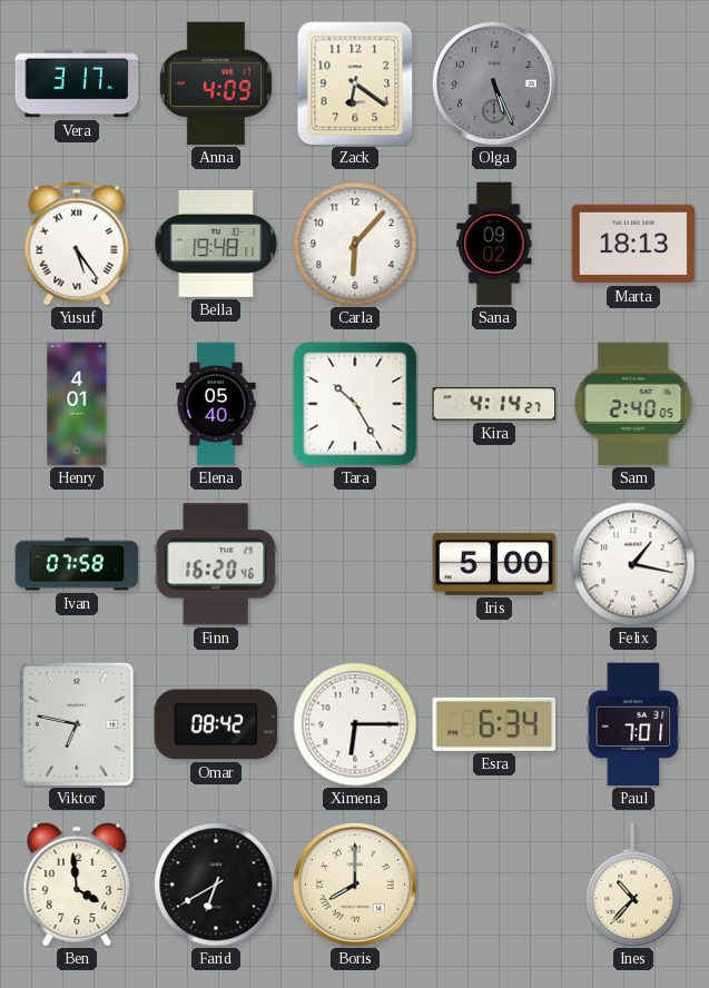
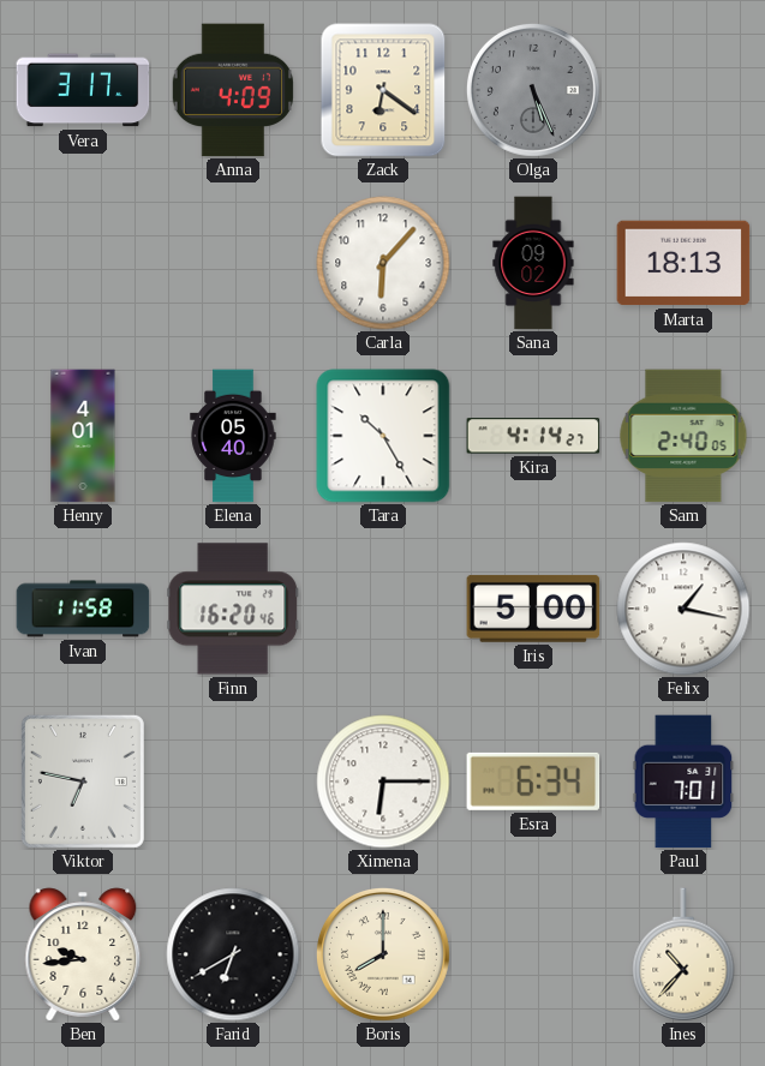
Yusuf: 5:24 -> none (77, 244)
Bella: 19:48 -> none (216, 244)
Ivan: 07:58 -> 11:58 (83, 609)
Omar: 08:42 -> none (216, 724)
Ben: 3:59 -> 9:44 (83, 954)
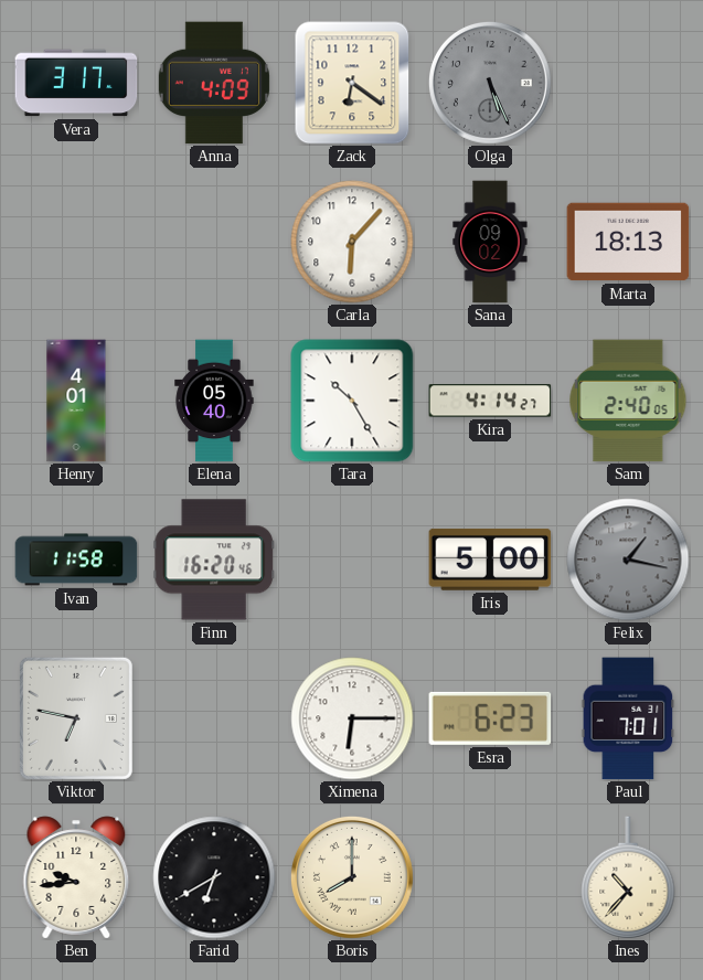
Felix dial: white -> grey (628, 560)
Esra: 6:34 -> 6:23 (490, 718)
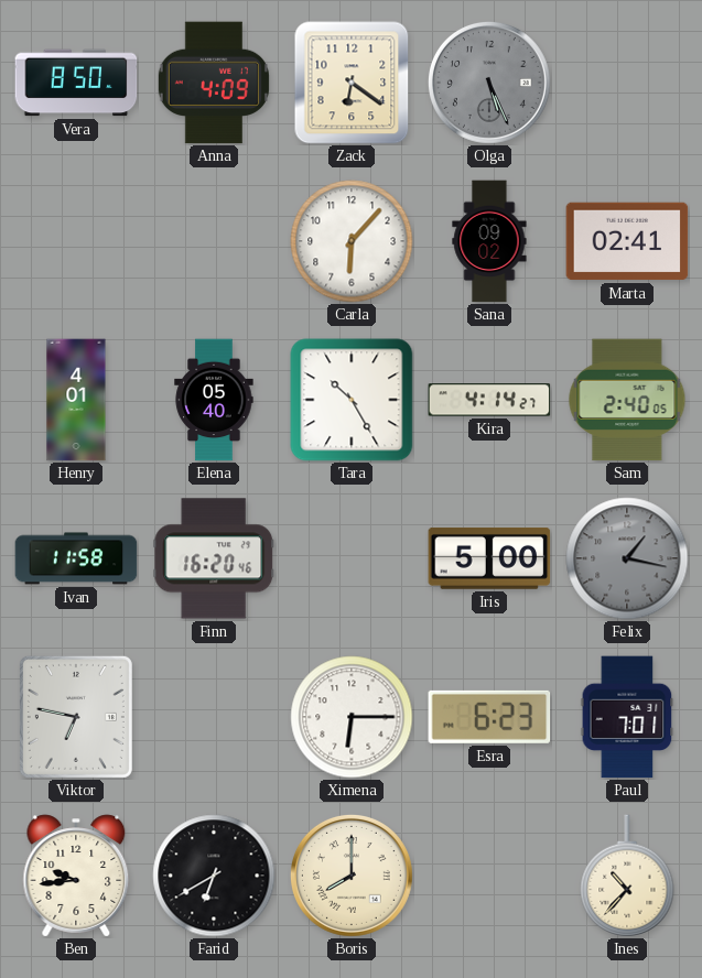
Vera: 3:17 -> 8:50 (76, 83)
Marta: 18:13 -> 02:41 (627, 241)
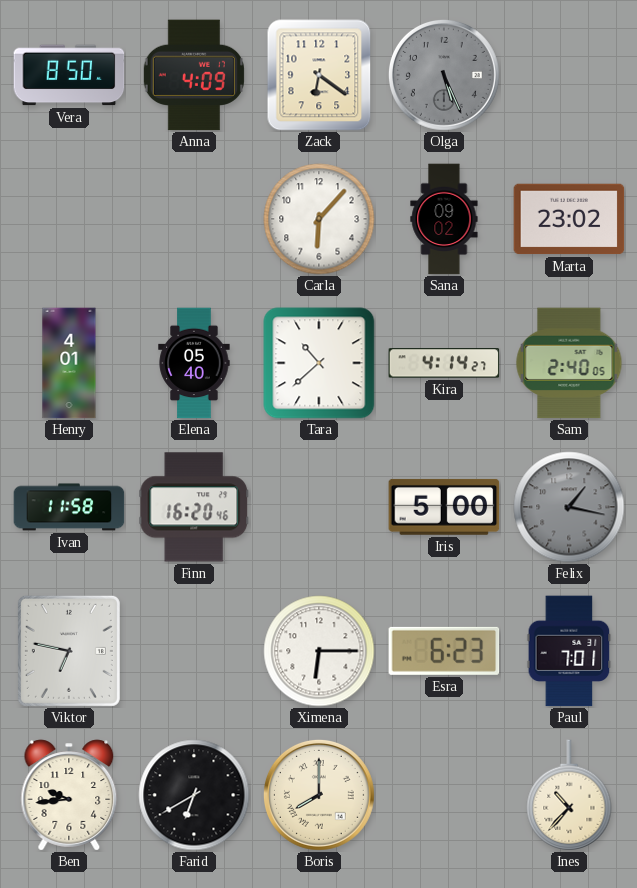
Marta: 02:41 -> 23:02 (569, 219)
Tara: 10:25 -> 10:38 (319, 363)
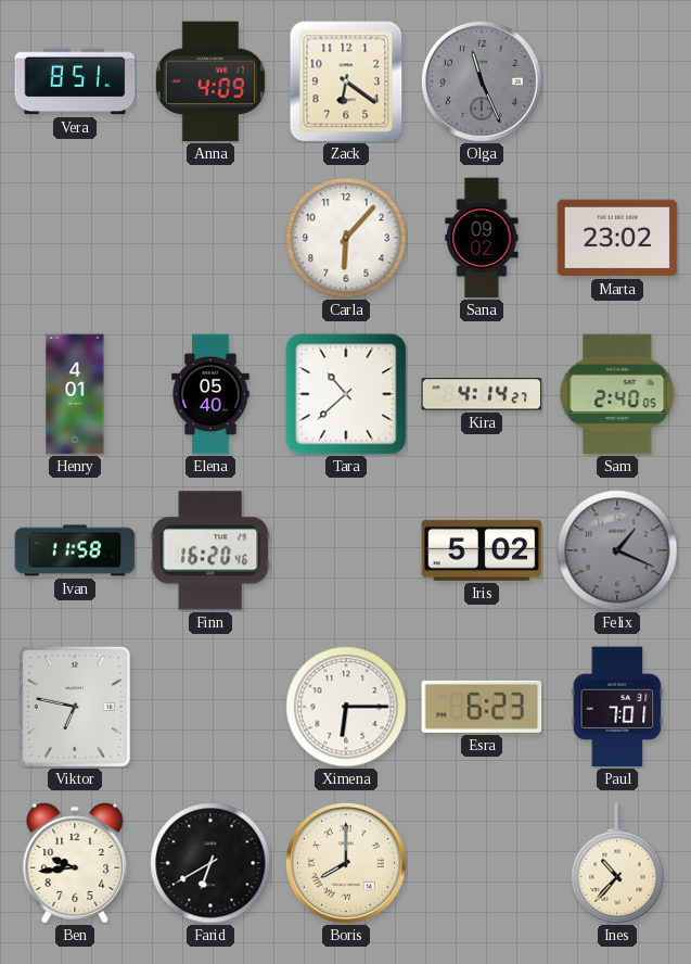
Vera: 8:50 -> 8:51 (75, 81)
Olga: 5:26 -> 11:26 (482, 81)
Iris: 5:00 -> 5:02 (482, 550)
Felix: 1:17 -> 1:19 (617, 550)
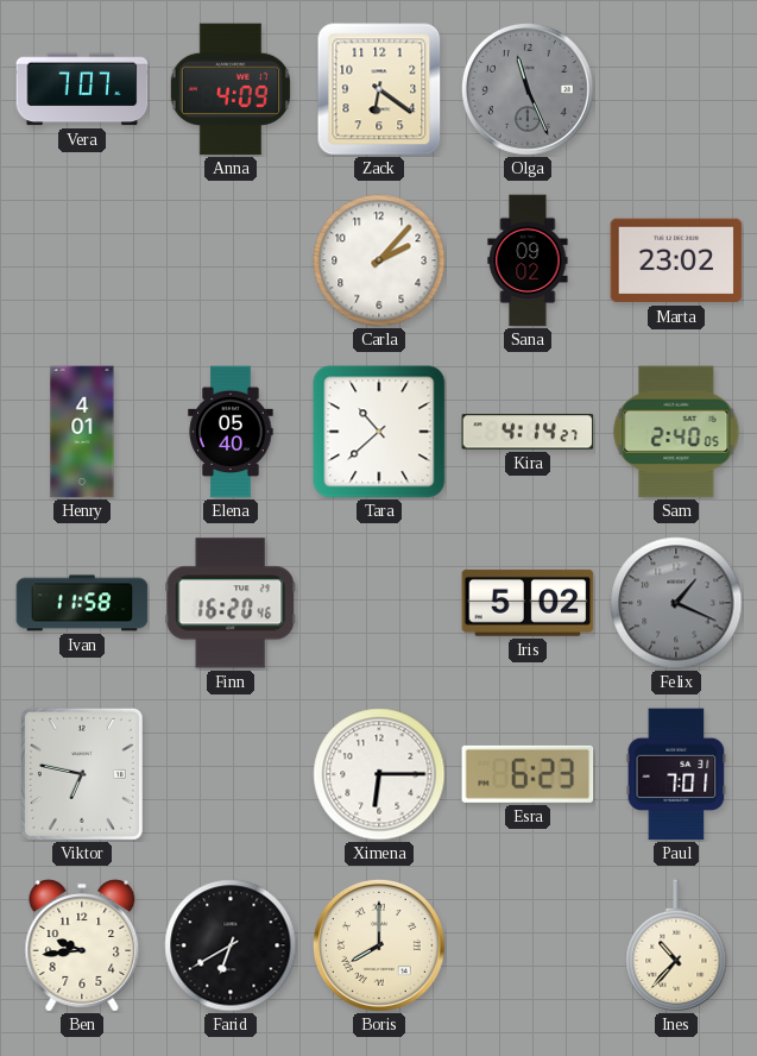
Vera: 8:51 -> 7:07 (82, 89)
Carla: 6:07 -> 2:07 (379, 260)
